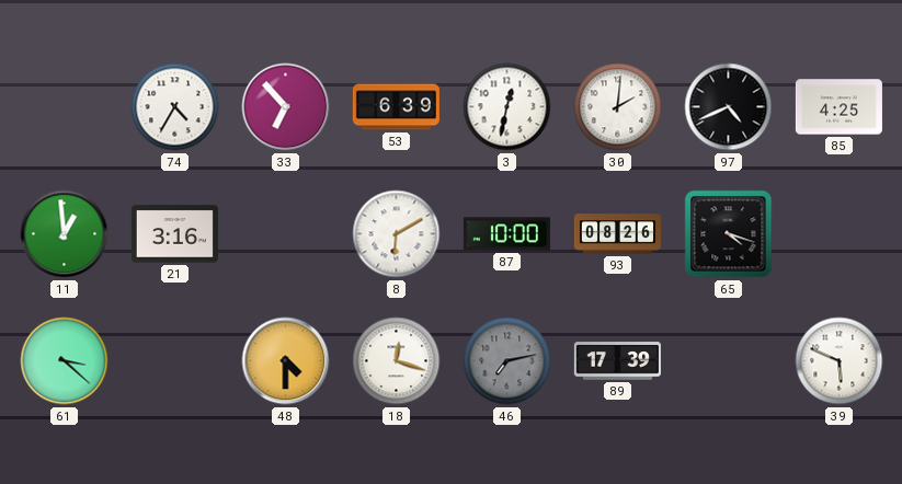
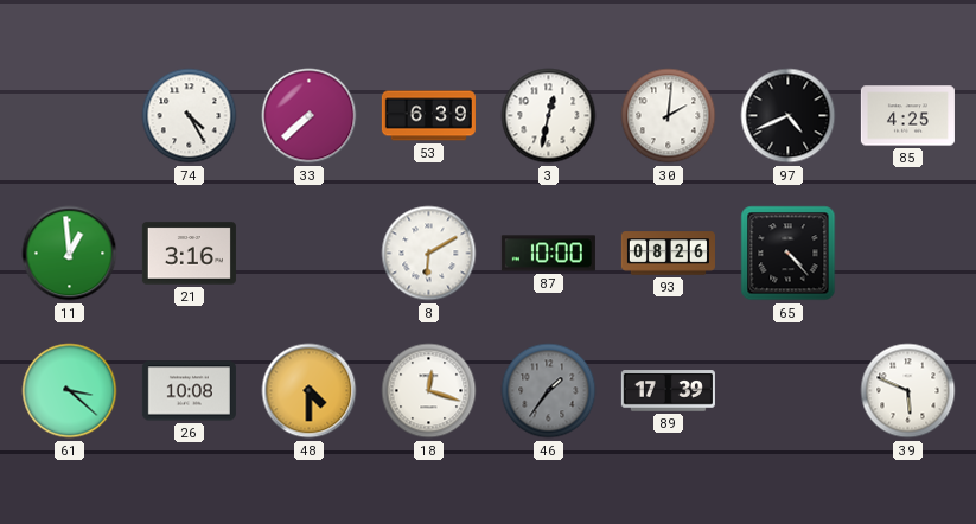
74: 4:35 -> 4:25 (190, 116)
33: 6:53 -> 7:38 (310, 116)
65: 4:18 -> 4:23 (789, 254)
26: none -> 10:08 (189, 391)
46: 7:13 -> 1:36 (549, 391)
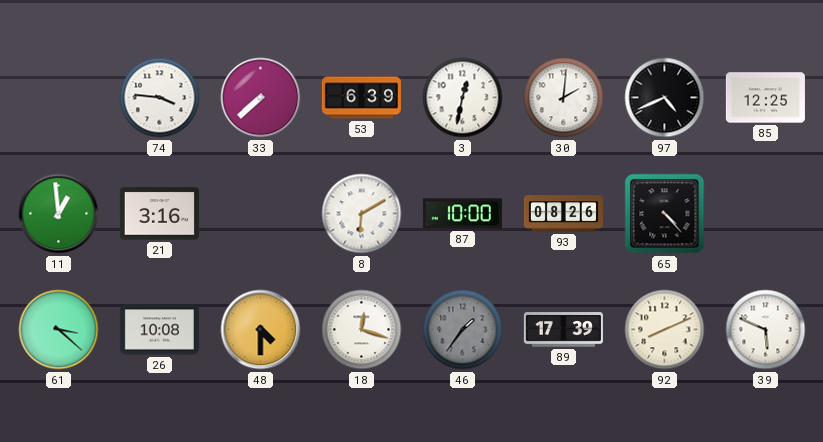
74: 4:25 -> 3:46 (160, 98)
85: 4:25 -> 12:25 (765, 98)
92: none -> 8:11 (665, 330)
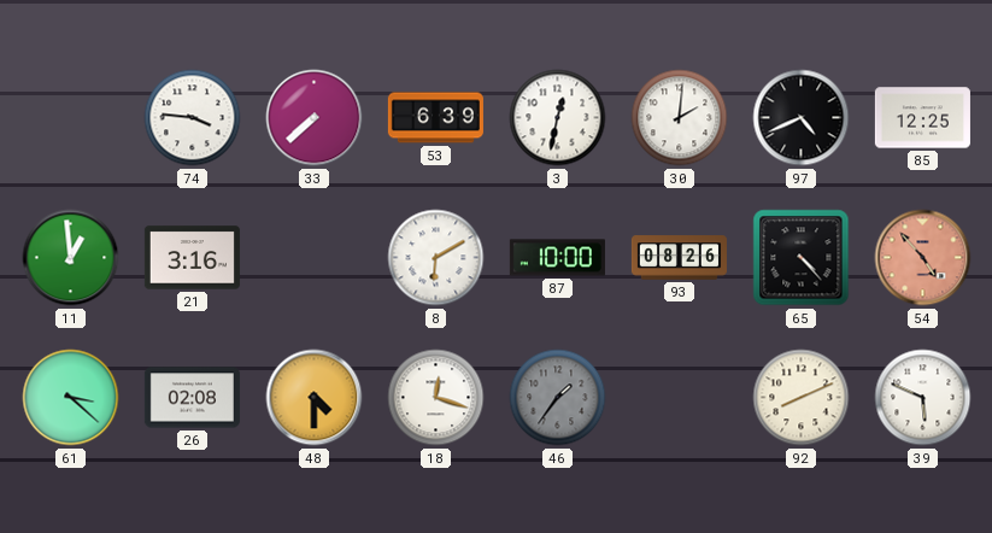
54: none -> 4:53 (923, 258)
26: 10:08 -> 02:08 (192, 398)
89: 17:39 -> none (563, 330)
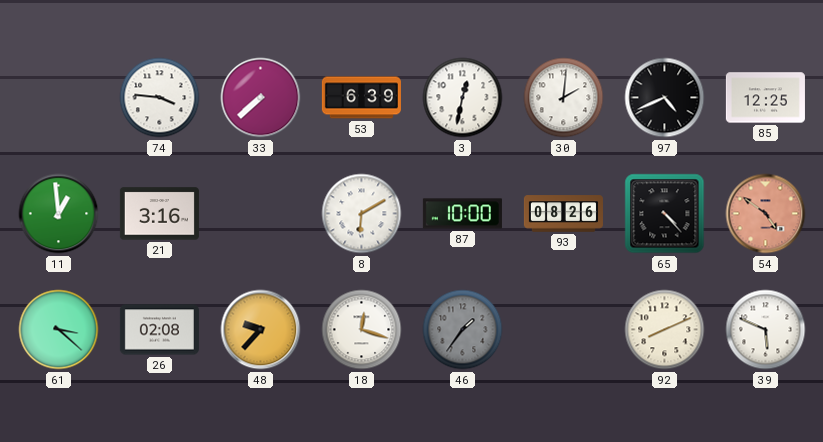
54: 4:53 -> 4:51 (766, 214)
48: 4:30 -> 9:37 (261, 330)
